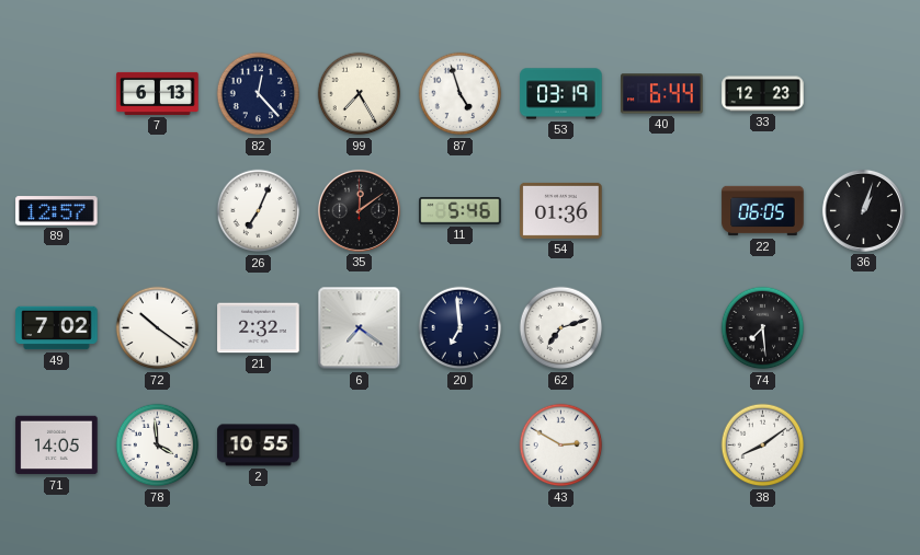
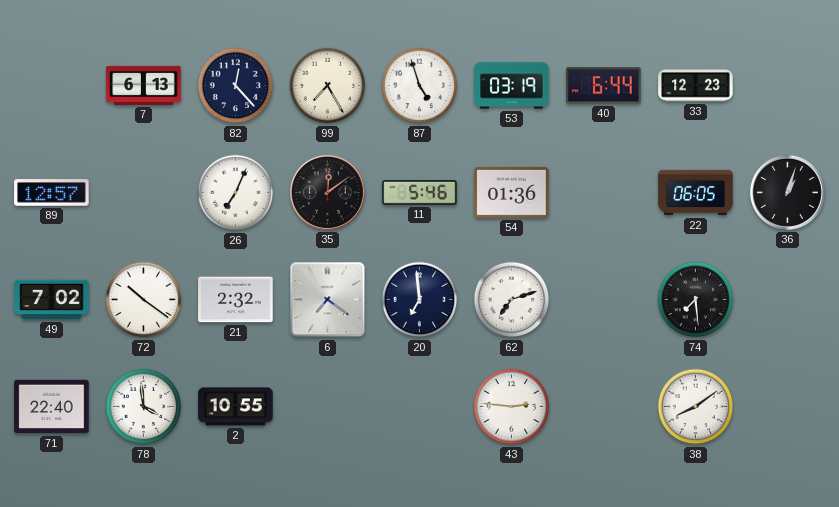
71: 14:05 -> 22:40 (52, 407)
43: 2:50 -> 2:46 (512, 407)
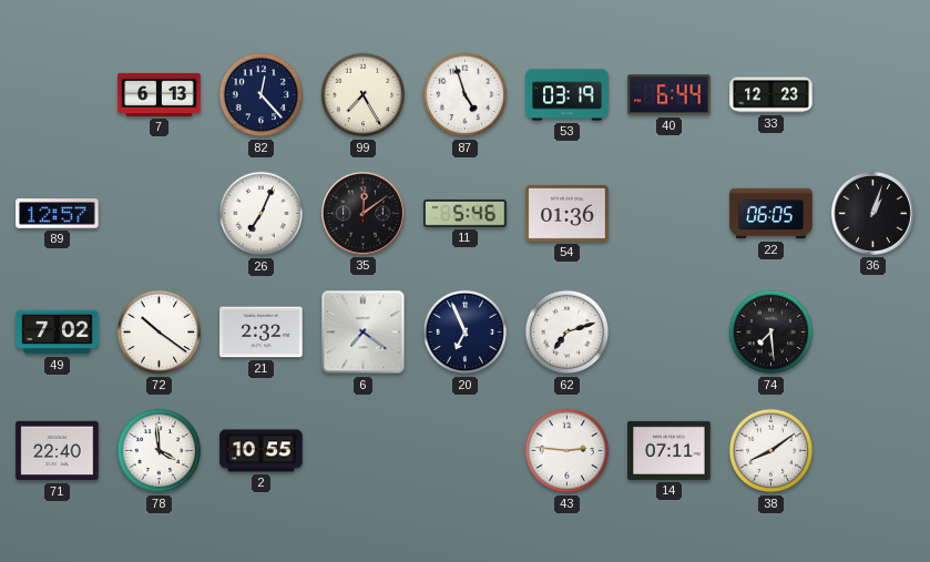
20: 6:59 -> 6:56 (466, 333)
14: none -> 07:11 (670, 450)
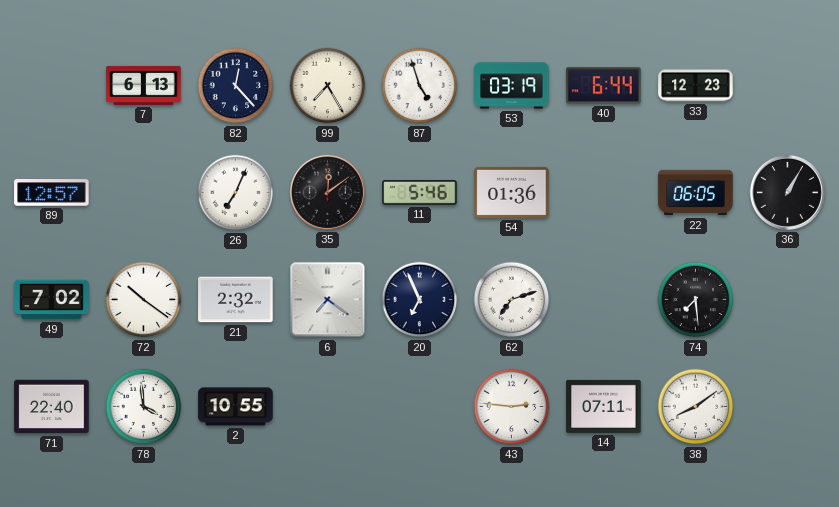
36: 1:03 -> 1:05 (787, 192)
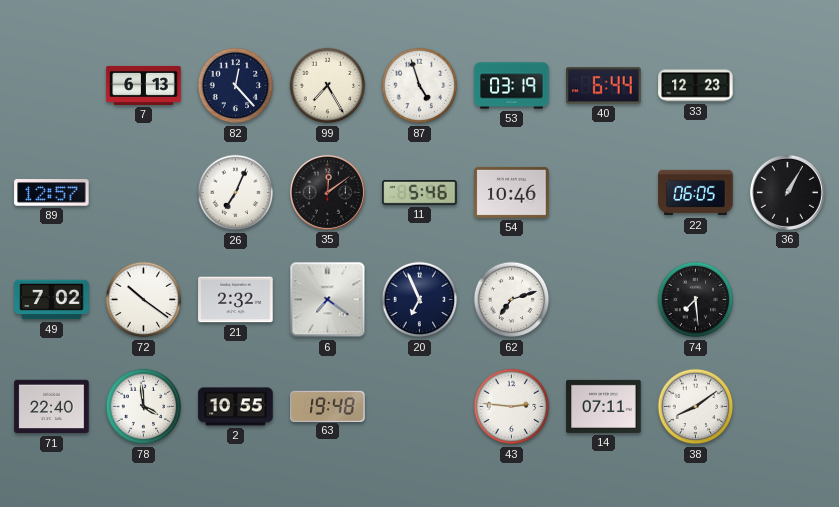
54: 01:36 -> 10:46 (512, 192)
63: none -> 19:48 (328, 406)
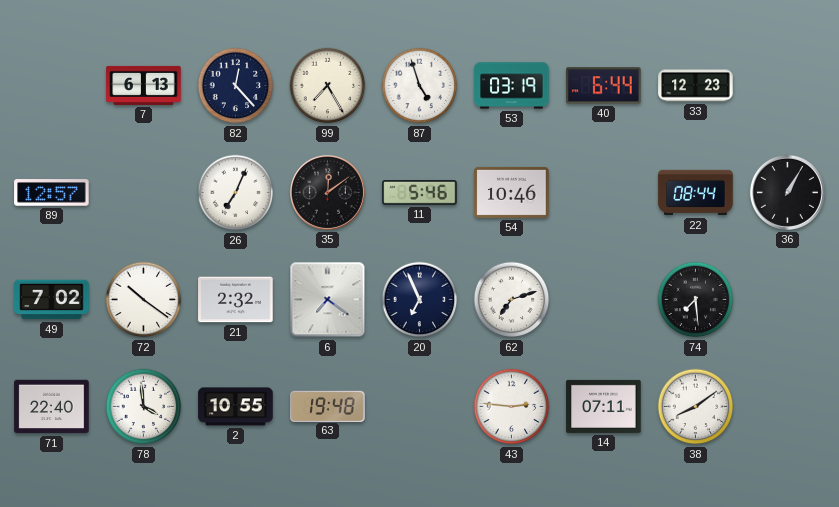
22: 06:05 -> 08:44 (696, 193)
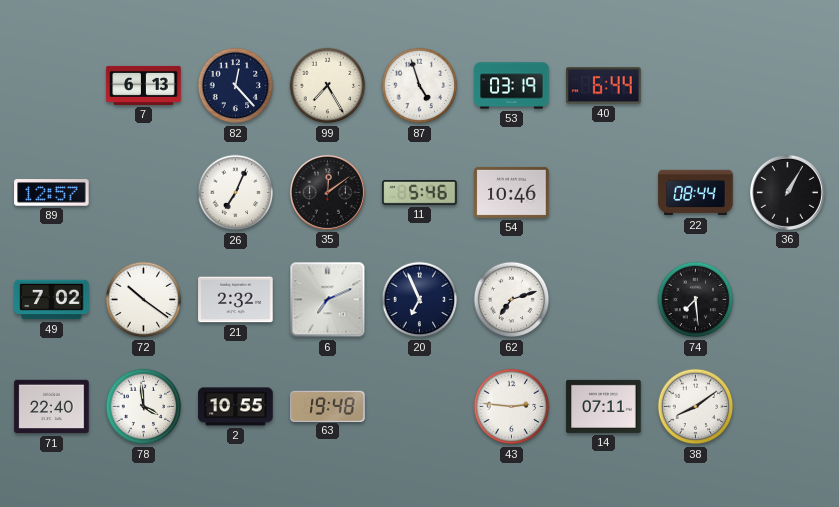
33: 12:23 -> none (696, 86)
6: 7:21 -> 7:11 (328, 300)
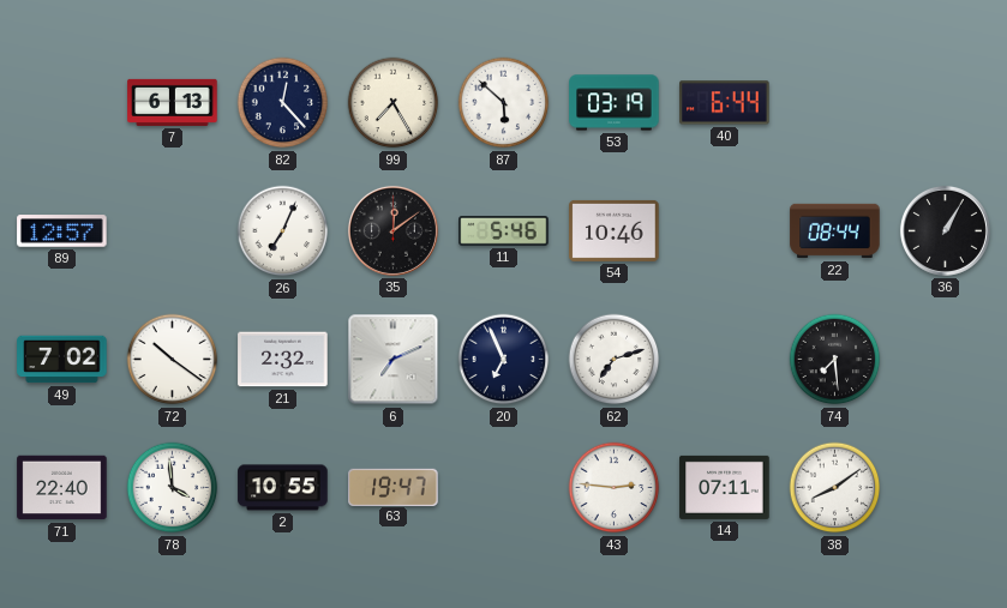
87: 4:57 -> 5:52 (504, 103)
63: 19:48 -> 19:47 (394, 487)
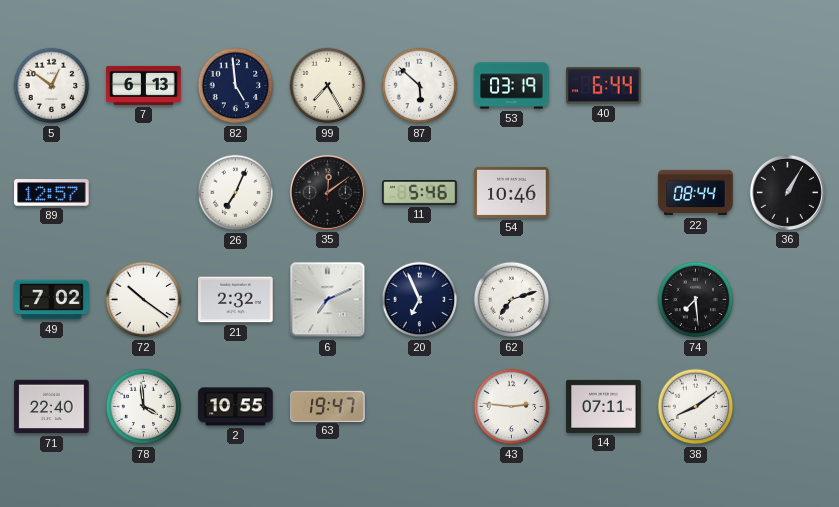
5: none -> 12:51 (52, 86)
82: 12:23 -> 4:59 (236, 86)
